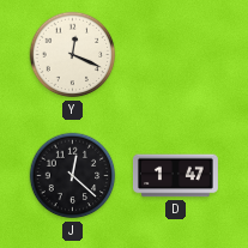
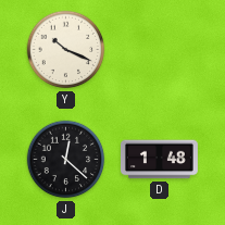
Y: 12:19 -> 10:19 (66, 50)
D: 1:47 -> 1:48 (159, 160)
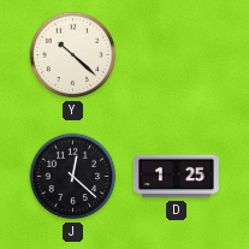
Y: 10:19 -> 10:22 (73, 55)
D: 1:48 -> 1:25 (176, 177)
